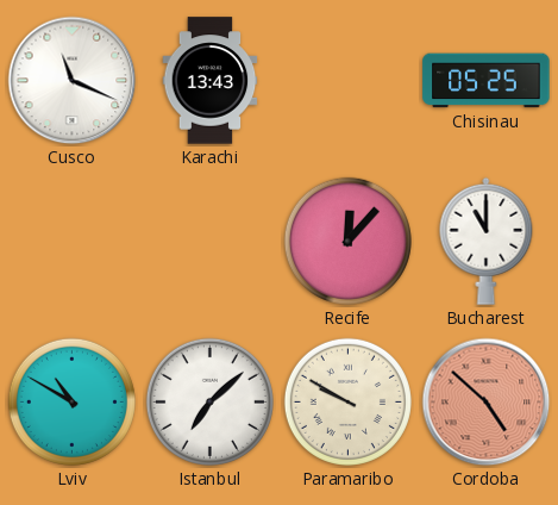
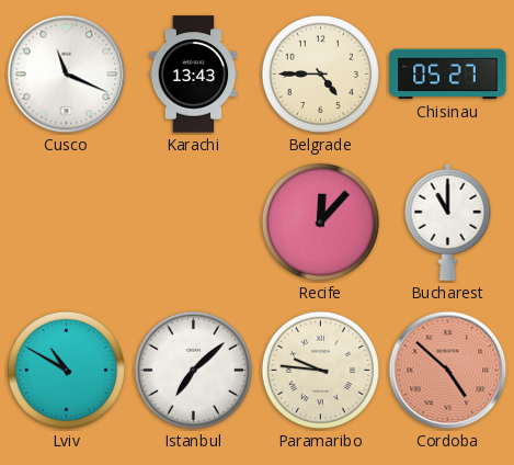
Belgrade: none -> 4:45 (320, 73)
Chisinau: 05:25 -> 05:27 (448, 75)
Paramaribo: 9:50 -> 9:46 (320, 370)
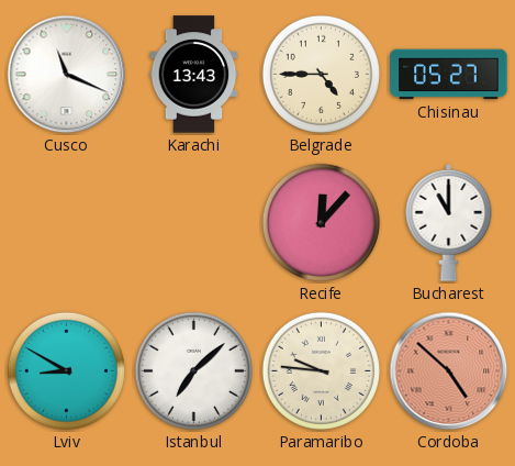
Lviv: 10:50 -> 8:50 (66, 370)
